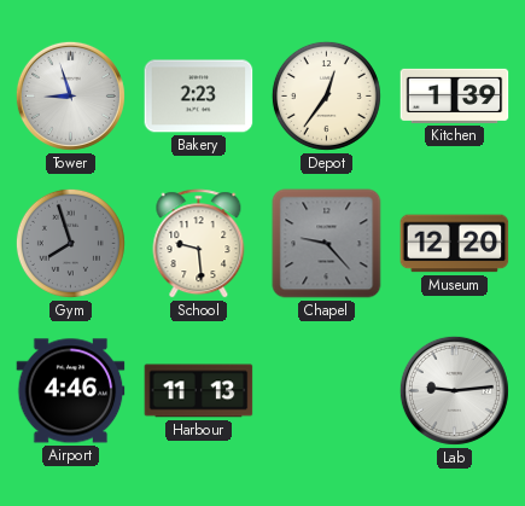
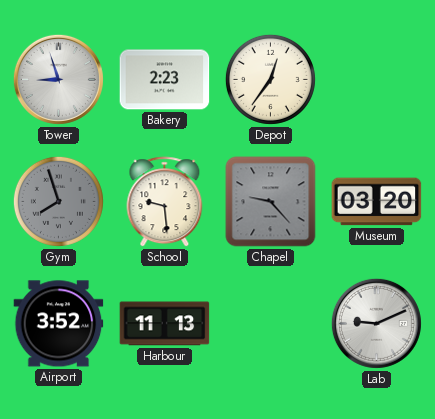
Kitchen: 1:39 -> none (455, 95)
Museum: 12:20 -> 03:20 (377, 202)
Airport: 4:46 -> 3:52 (59, 324)
Lab: 9:14 -> 9:11 (376, 323)
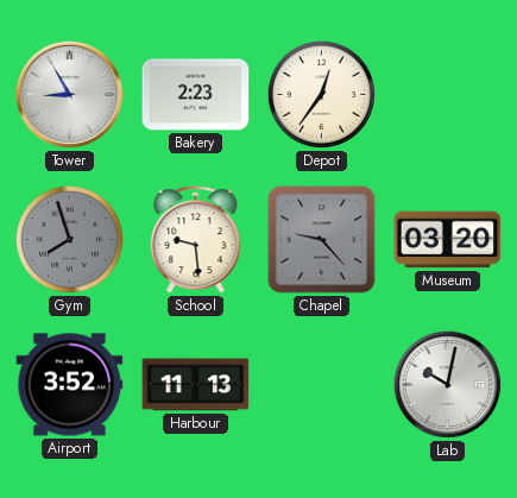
Tower: 8:57 -> 8:55 (69, 94)
Lab: 9:11 -> 10:02 (447, 384)
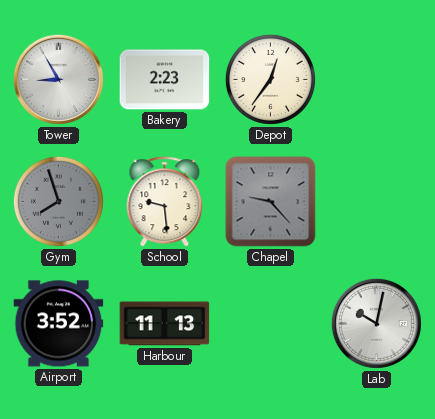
Museum: 03:20 -> none (448, 240)
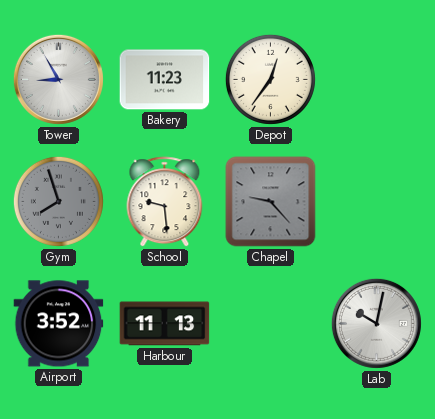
Bakery: 2:23 -> 11:23 (165, 80)
